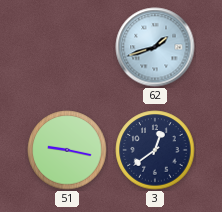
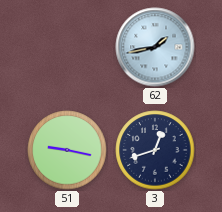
62: 1:42 -> 1:43 (155, 47)
3: 12:39 -> 12:42 (155, 150)
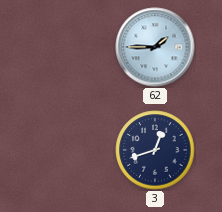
62: 1:43 -> 1:45 (155, 47)
51: 9:17 -> none (67, 150)
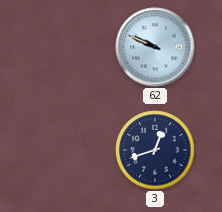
62: 1:45 -> 9:49 (155, 47)
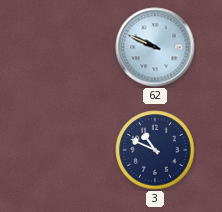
3: 12:42 -> 10:49 (155, 150)
